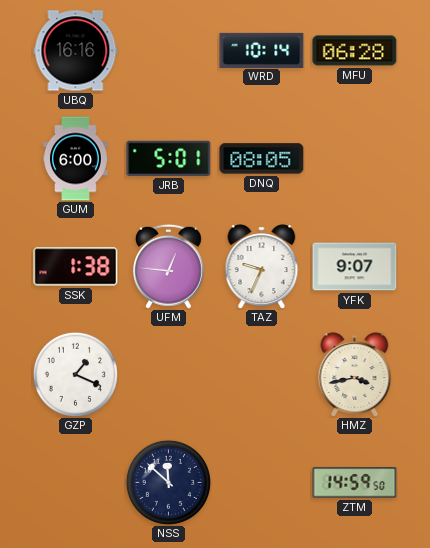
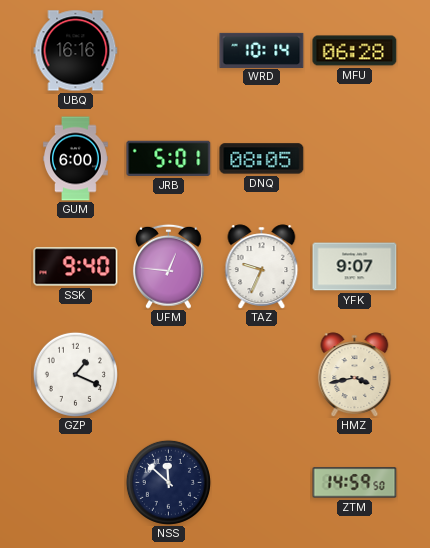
SSK: 1:38 -> 9:40 (76, 267)
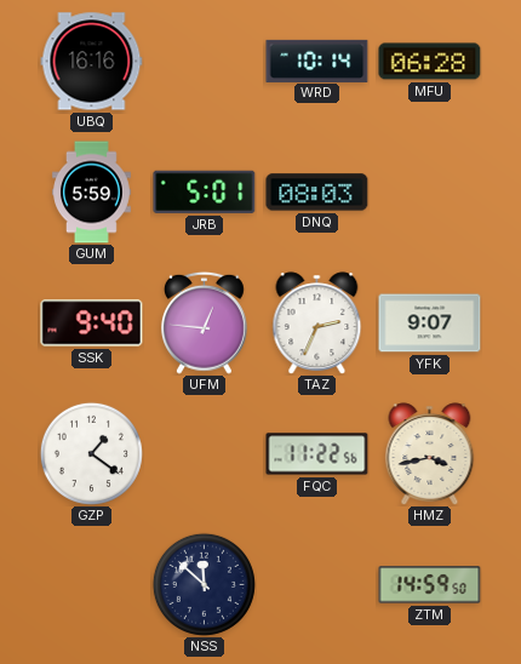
GUM: 6:00 -> 5:59 (92, 193)
DNQ: 08:05 -> 08:03 (317, 193)
TAZ: 9:34 -> 2:34 (317, 324)
GZP: 1:19 -> 1:21 (91, 453)
FQC: none -> 11:22 (317, 454)
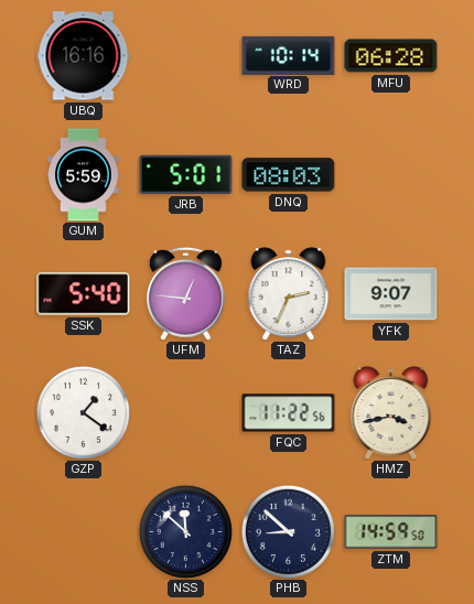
SSK: 9:40 -> 5:40 (84, 294)
PHB: none -> 8:52 (288, 531)
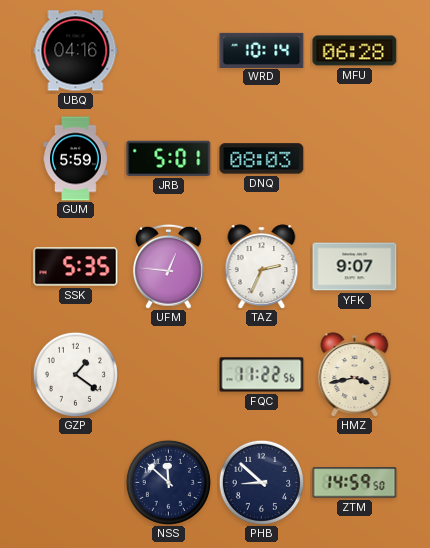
UBQ: 16:16 -> 04:16 (76, 51)
SSK: 5:40 -> 5:35 (76, 267)
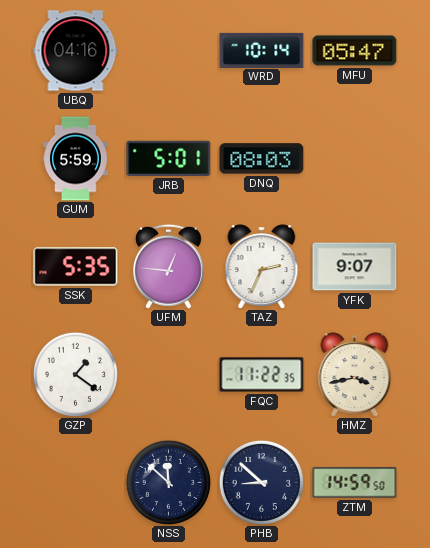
MFU: 06:28 -> 05:47 (355, 51)
FQC: 11:22:56 -> 11:22:35 (262, 375)
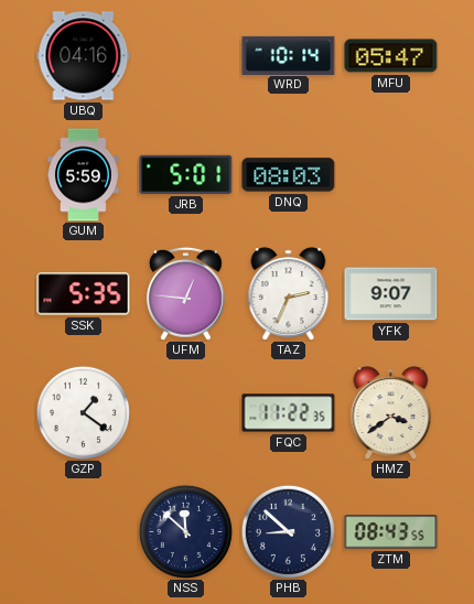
HMZ: 3:43 -> 3:39 (391, 413)
ZTM: 14:59 -> 08:43 (391, 532)
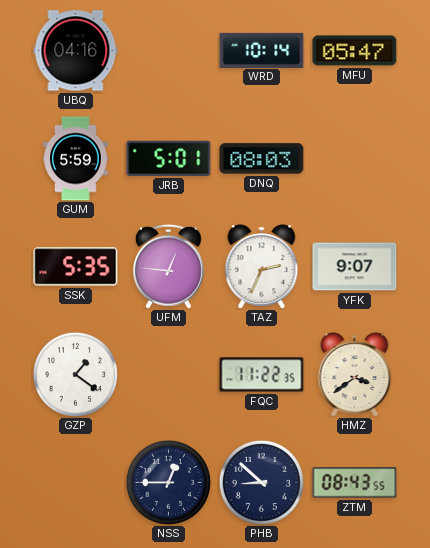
NSS: 11:52 -> 12:45 (168, 482)
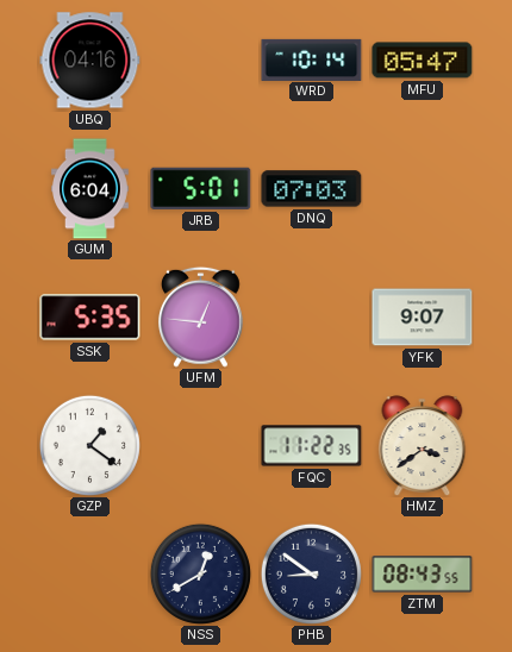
GUM: 5:59 -> 6:04 (90, 189)
DNQ: 08:03 -> 07:03 (312, 189)
TAZ: 2:34 -> none (262, 267)
NSS: 12:45 -> 12:40 (200, 573)
PHB: 8:52 -> 8:51 (311, 573)
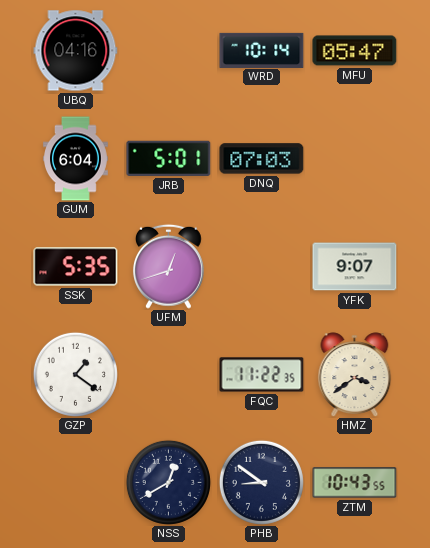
UFM: 12:46 -> 12:42 (168, 266)
ZTM: 08:43 -> 10:43 (355, 483)
